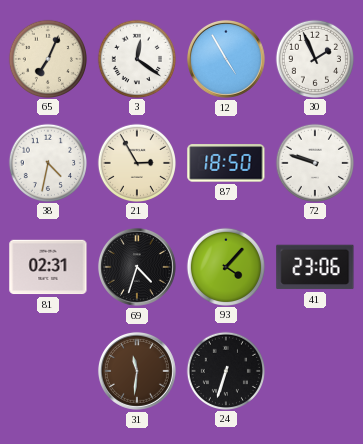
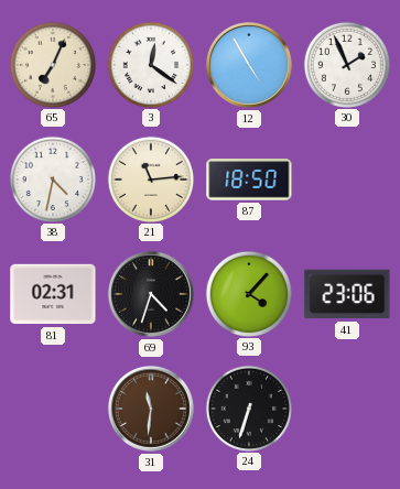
21: 2:55 -> 11:14 (150, 178)
72: 9:48 -> none (314, 162)
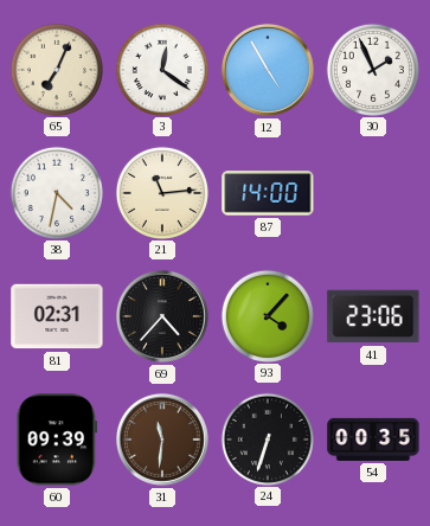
87: 18:50 -> 14:00 (268, 193)
69: 4:33 -> 4:37 (162, 316)
60: none -> 09:39 (57, 440)
54: none -> 00:35 (373, 440)
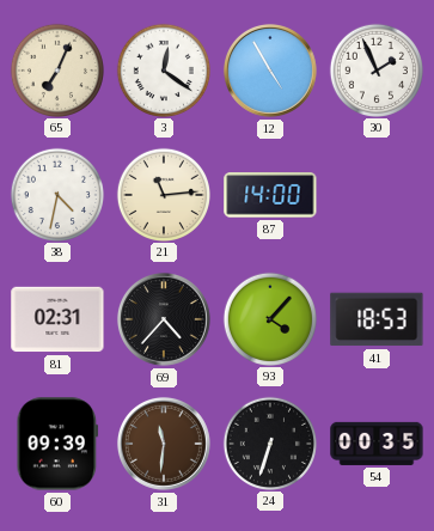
41: 23:06 -> 18:53 (377, 319)
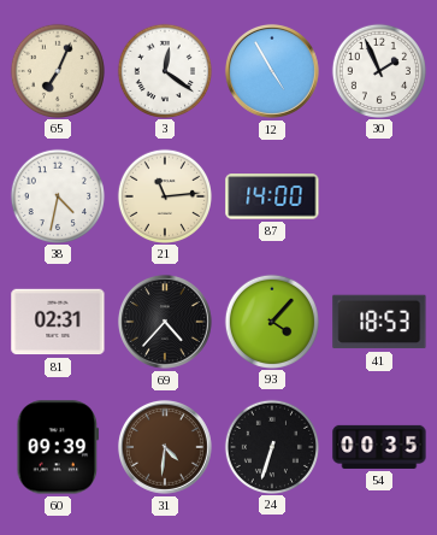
31: 11:31 -> 4:31 (165, 447)
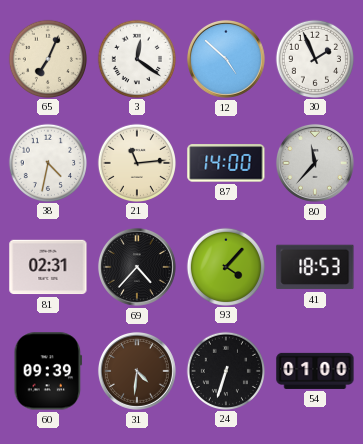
12: 4:55 -> 4:52 (226, 59)
80: none -> 11:37 (315, 163)
54: 00:35 -> 01:00 (315, 371)
